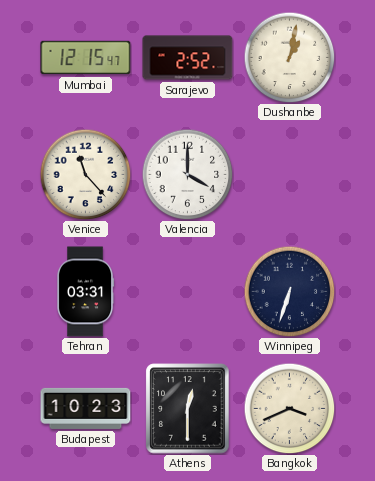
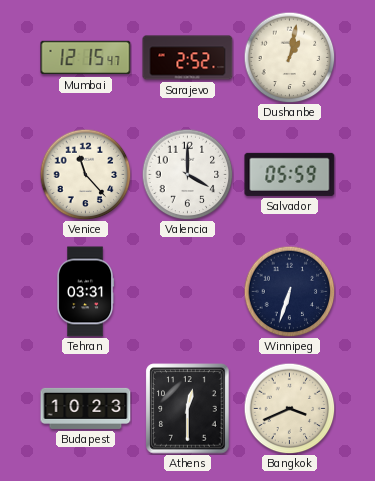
Salvador: none -> 05:59 (290, 174)
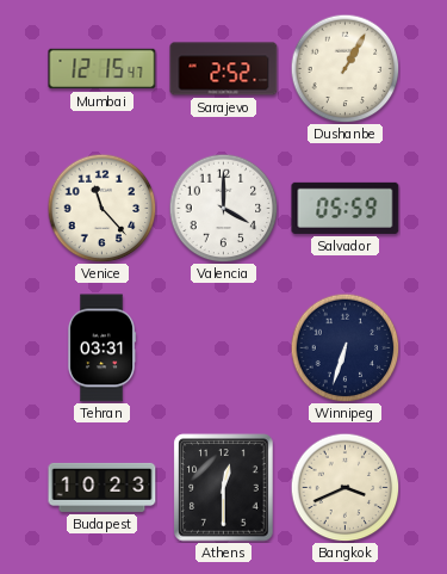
Dushanbe: 1:02 -> 1:05 (344, 68)
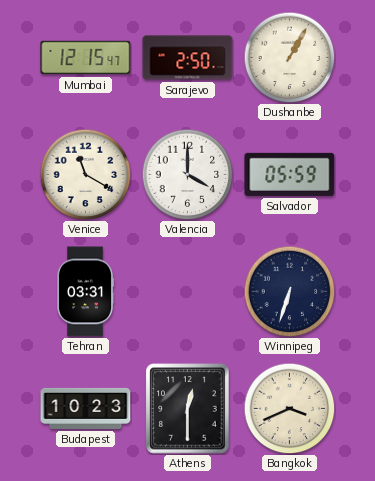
Sarajevo: 2:52 -> 2:50 (188, 58)
Venice: 11:23 -> 11:20 (85, 174)
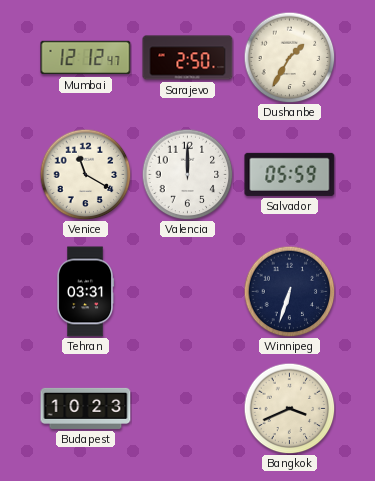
Mumbai: 12:15 -> 12:12 (86, 58)
Dushanbe: 1:05 -> 1:35 (289, 57)
Valencia: 4:00 -> 12:00 (187, 174)
Athens: 12:30 -> none (188, 409)
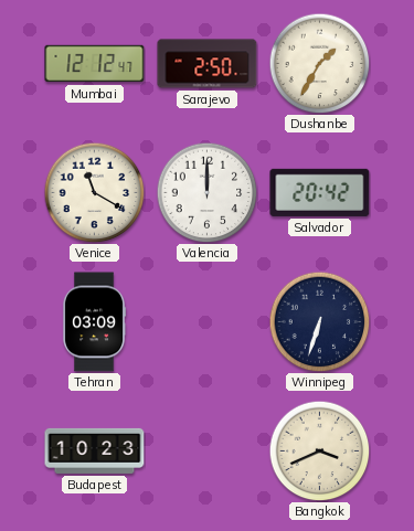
Salvador: 05:59 -> 20:42 (320, 192)
Tehran: 03:31 -> 03:09 (95, 322)
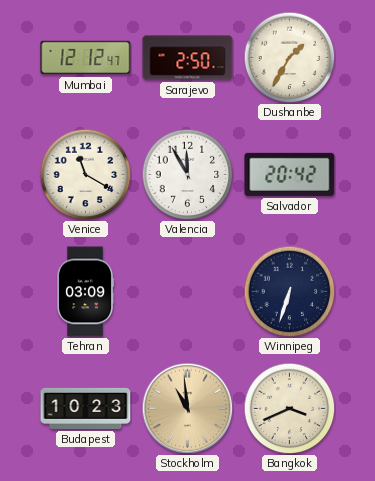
Valencia: 12:00 -> 11:55 (187, 174)
Stockholm: none -> 10:59 (187, 408)
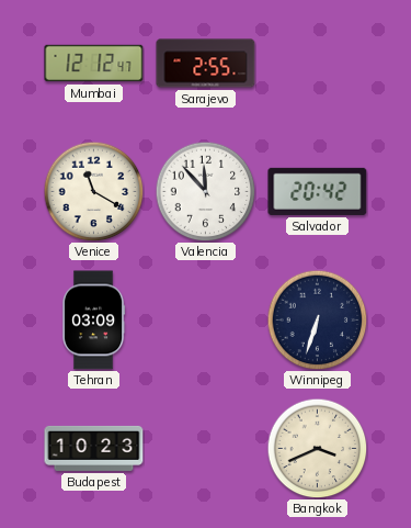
Sarajevo: 2:50 -> 2:55 (206, 64)
Dushanbe: 1:35 -> none (289, 57)
Valencia: 11:55 -> 11:53 (205, 191)
Stockholm: 10:59 -> none (187, 408)
